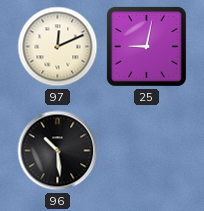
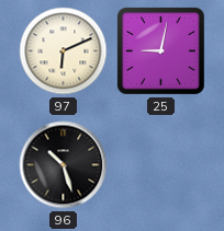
97: 12:11 -> 6:11 (64, 51)
96: 10:29 -> 10:27 (64, 165)
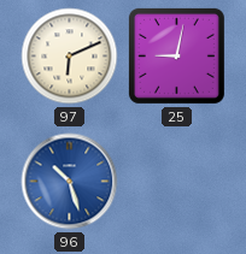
96 dial: black -> blue (70, 182)
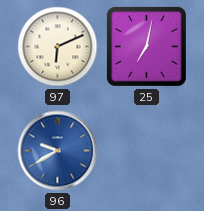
25: 9:02 -> 7:02 (146, 46)
96: 10:27 -> 9:40 (58, 151)
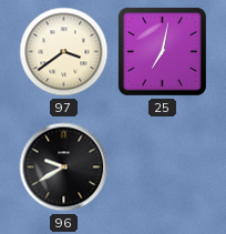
97: 6:11 -> 3:39 (64, 52)
96 dial: blue -> black (64, 167)
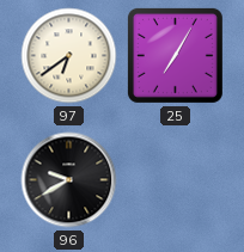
97: 3:39 -> 6:39 (69, 56)
25: 7:02 -> 7:05 (175, 55)
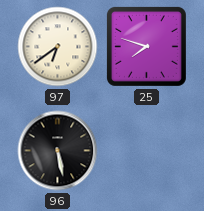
25: 7:05 -> 7:48 (146, 46)
96: 9:40 -> 5:28 (58, 151)
